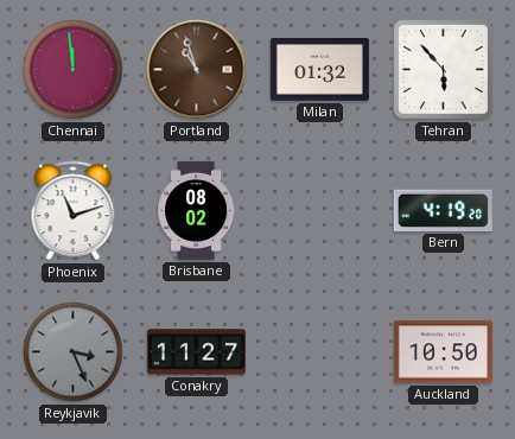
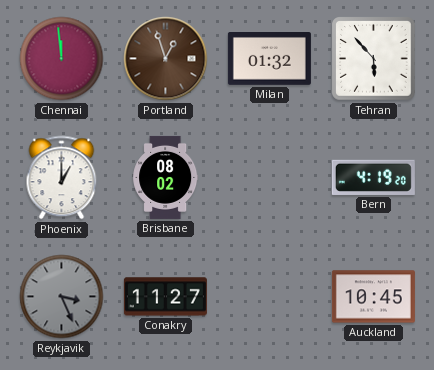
Portland: 10:57 -> 12:57 (166, 59)
Phoenix: 11:12 -> 1:00 (62, 178)
Auckland: 10:50 -> 10:45 (373, 297)
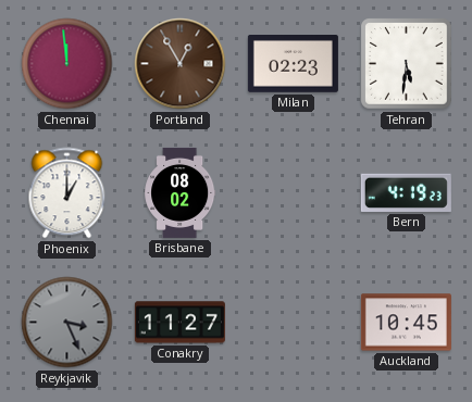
Portland: 12:57 -> 12:55 (181, 64)
Milan: 01:32 -> 02:23 (293, 64)
Tehran: 5:53 -> 5:31 (407, 64)
Bern: 4:19:20 -> 4:19:23 (406, 192)
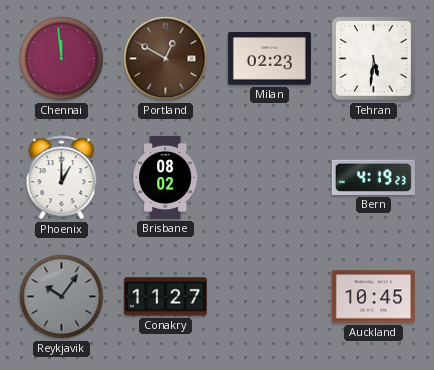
Portland: 12:55 -> 12:50 (166, 59)
Reykjavik: 3:26 -> 10:06 (62, 297)
